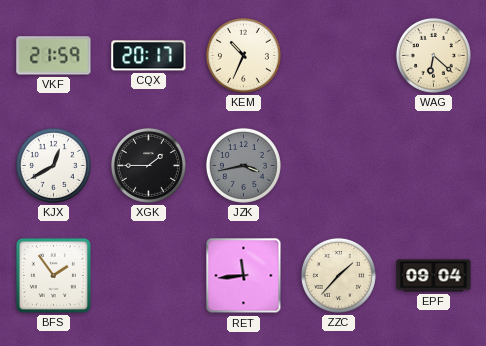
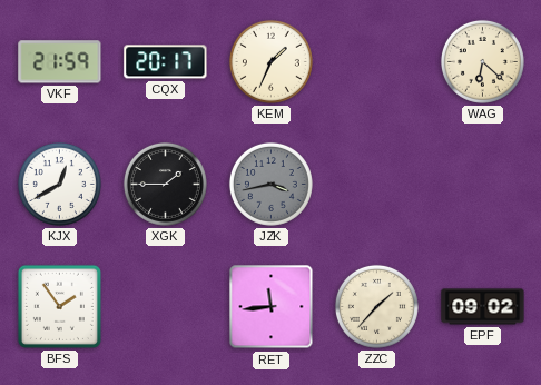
KEM: 10:34 -> 1:34 (270, 61)
EPF: 09:04 -> 09:02 (483, 307)
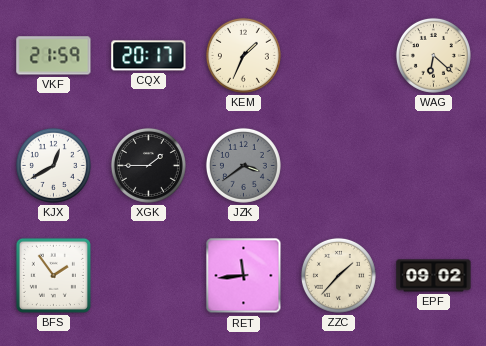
JZK: 3:43 -> 3:39 (243, 165)
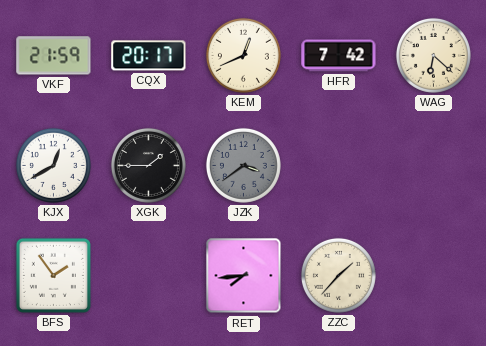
KEM: 1:34 -> 12:41 (243, 55)
HFR: none -> 7:42 (339, 56)
RET: 11:44 -> 7:44 (244, 276)
EPF: 09:02 -> none (434, 276)
